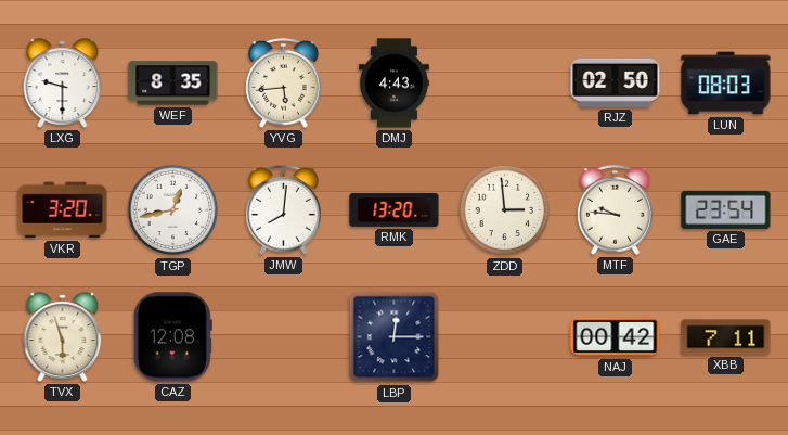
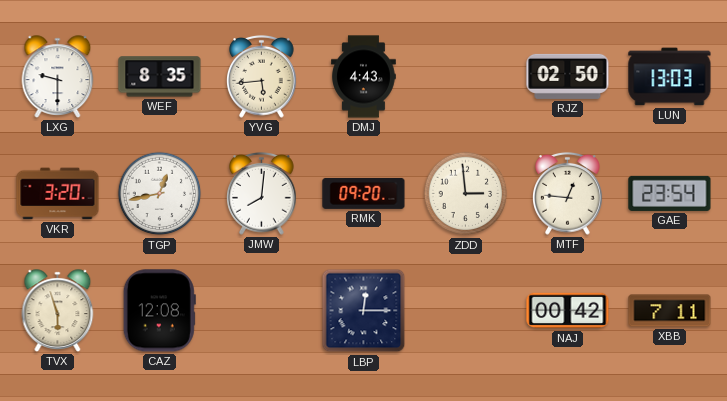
LUN: 08:03 -> 13:03 (670, 77)
RMK: 13:20 -> 09:20 (364, 193)
MTF: 9:46 -> 12:46 (568, 193)
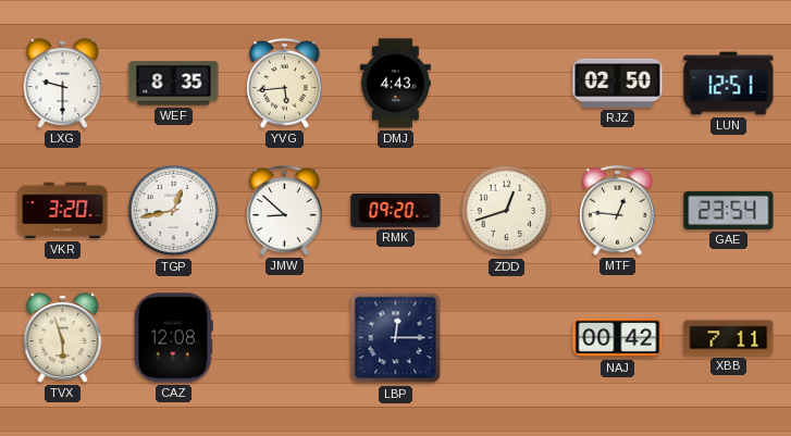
LUN: 13:03 -> 12:51 (729, 84)
JMW: 8:01 -> 8:52 (285, 210)
ZDD: 2:59 -> 12:42 (507, 211)
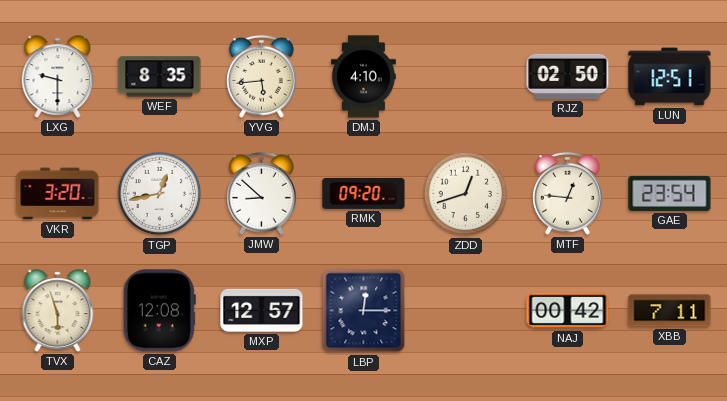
DMJ: 4:43 -> 4:10 (364, 77)
MXP: none -> 12:57 (262, 310)
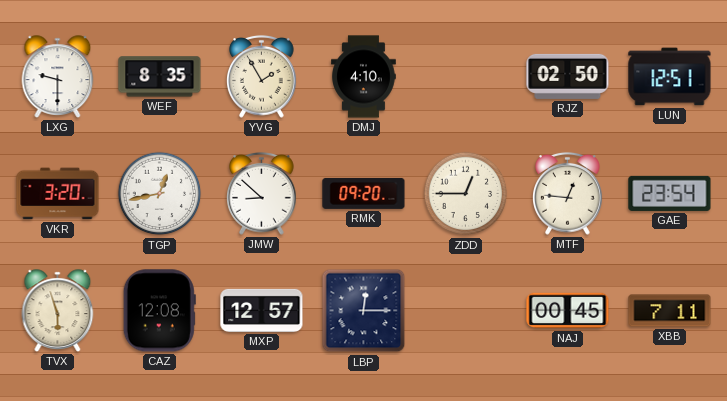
YVG: 5:44 -> 1:55 (262, 76)
ZDD: 12:42 -> 12:45 (466, 194)
NAJ: 00:42 -> 00:45 (568, 311)
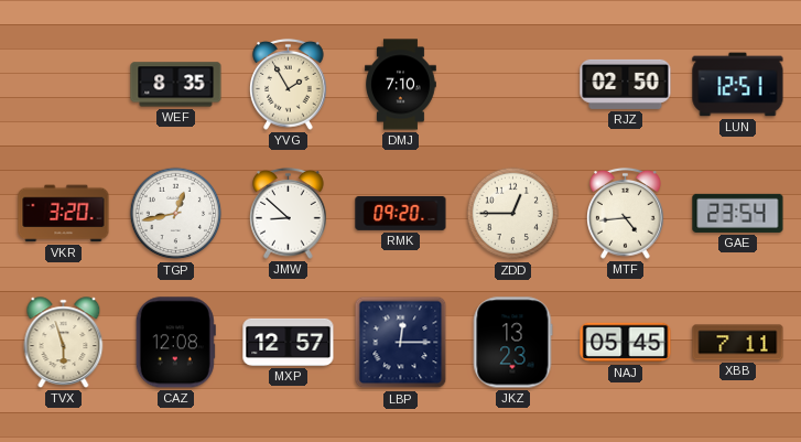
LXG: 9:30 -> none (58, 77)
DMJ: 4:10 -> 7:10 (401, 85)
MTF: 12:46 -> 4:44 (626, 213)
JKZ: none -> 13:23 (512, 343)
NAJ: 00:45 -> 05:45 (626, 343)
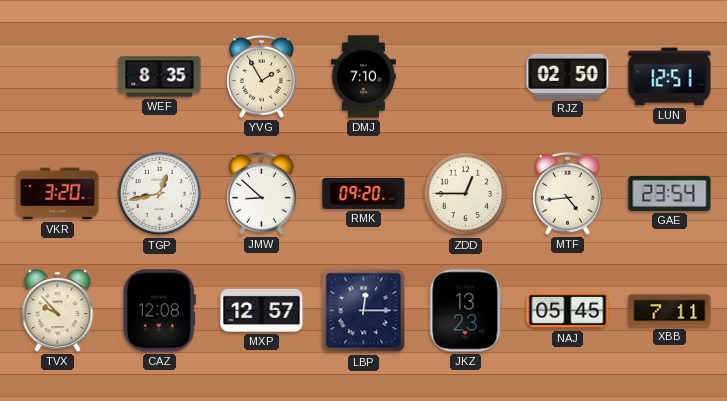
TVX: 5:57 -> 9:53 (58, 311)
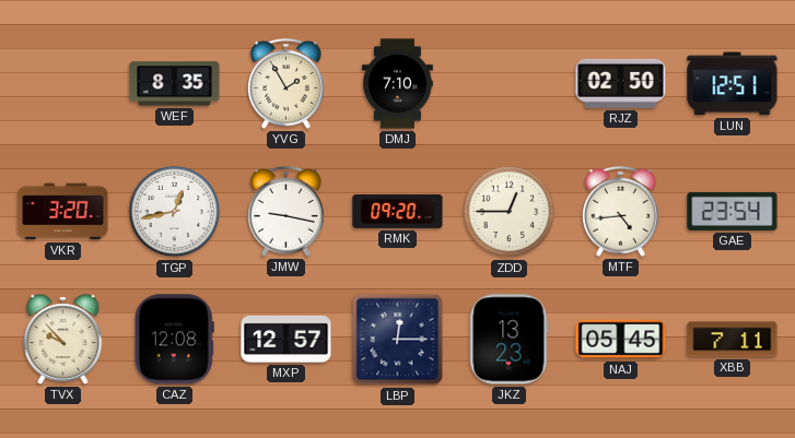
JMW: 8:52 -> 9:17 (287, 211)
